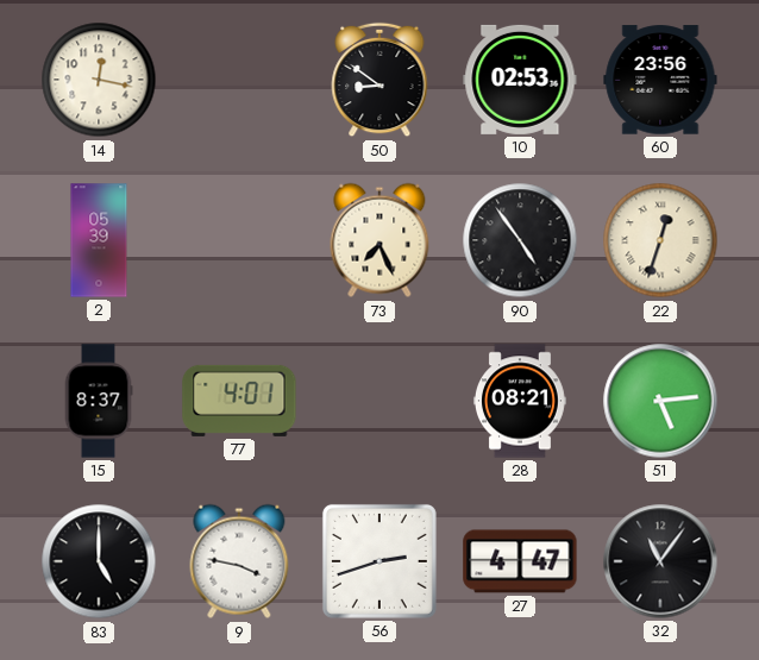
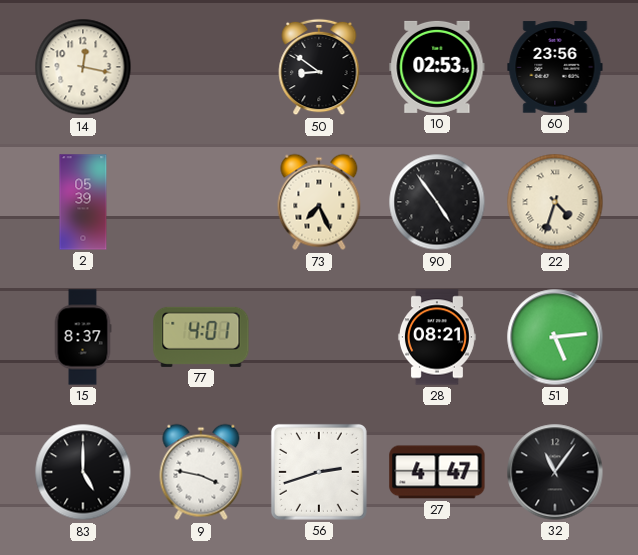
22: 12:33 -> 4:33 (555, 202)
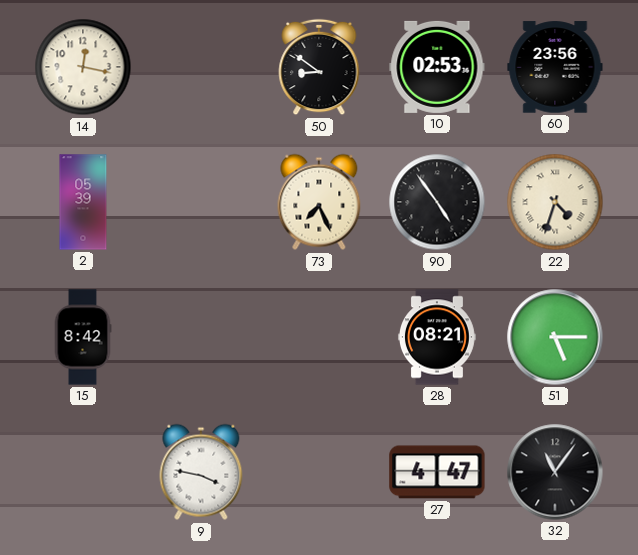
15: 8:37 -> 8:42 (83, 337)
77: 4:01 -> none (201, 337)
51: 5:14 -> 5:15 (555, 337)
83: 5:00 -> none (83, 472)
56: 2:42 -> none (319, 472)
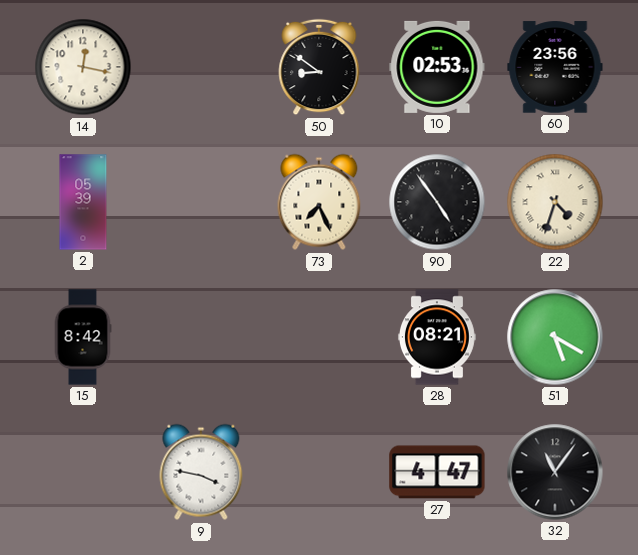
51: 5:15 -> 5:20 (555, 337)
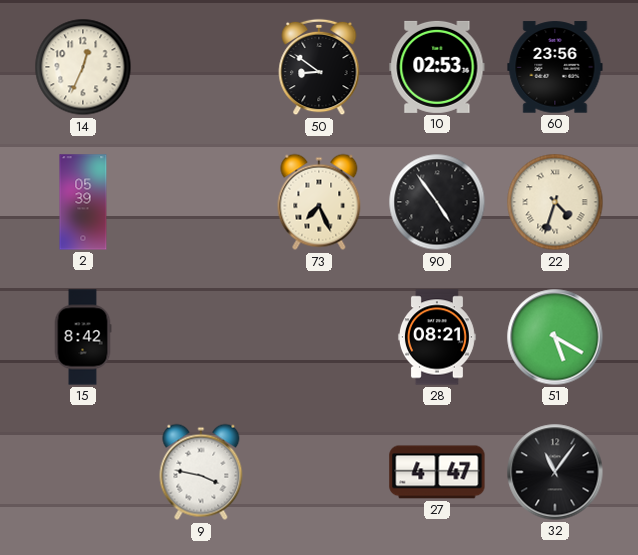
14: 12:17 -> 12:34 (83, 67)
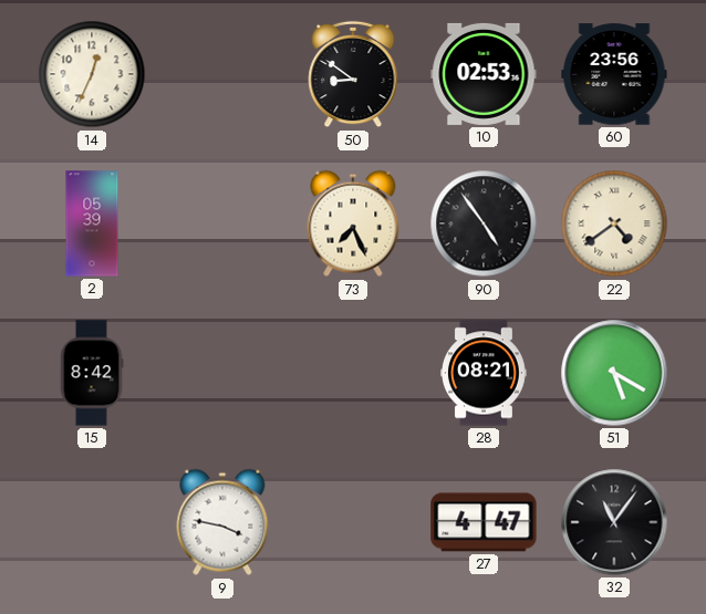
22: 4:33 -> 4:39 (614, 223)
